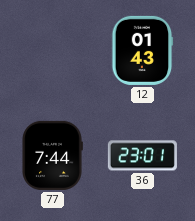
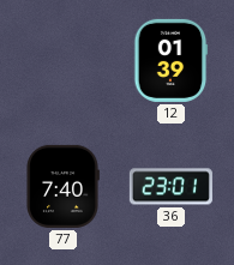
12: 01:43 -> 01:39 (170, 60)
77: 7:44 -> 7:40 (62, 186)
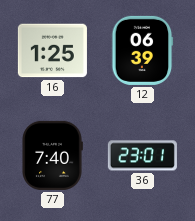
16: none -> 1:25 (52, 51)
12: 01:39 -> 06:39 (142, 50)
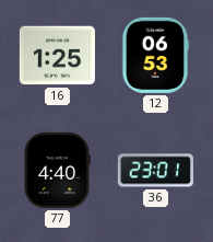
12: 06:39 -> 06:53 (155, 55)
77: 7:40 -> 4:40 (57, 170)
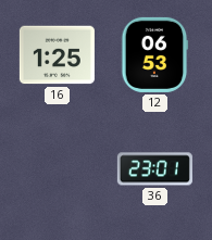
77: 4:40 -> none (57, 170)
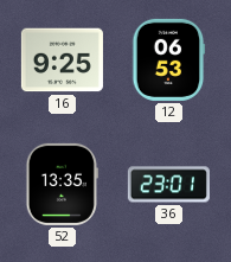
16: 1:25 -> 9:25 (62, 60)
52: none -> 13:35 (62, 184)
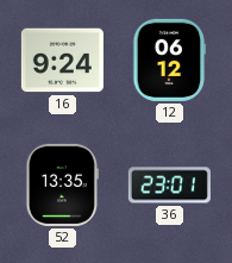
16: 9:25 -> 9:24 (62, 61)
12: 06:53 -> 06:12 (169, 60)
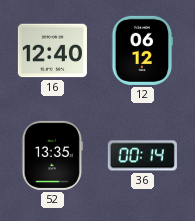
16: 9:24 -> 12:40 (52, 51)
36: 23:01 -> 00:14 (142, 156)
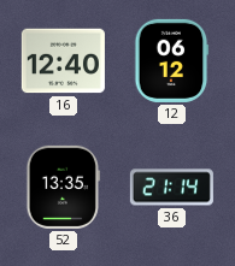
36: 00:14 -> 21:14 (171, 188)
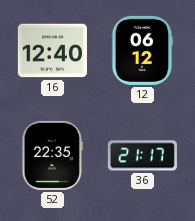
52: 13:35 -> 22:35 (52, 155)
36: 21:14 -> 21:17 (142, 156)
